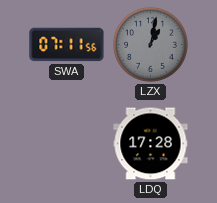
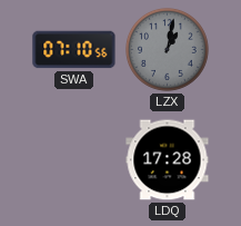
SWA: 07:11 -> 07:10 (74, 50)
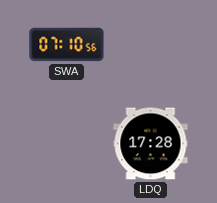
LZX: 1:02 -> none (168, 50)
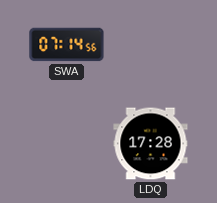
SWA: 07:10 -> 07:14 (67, 45)
